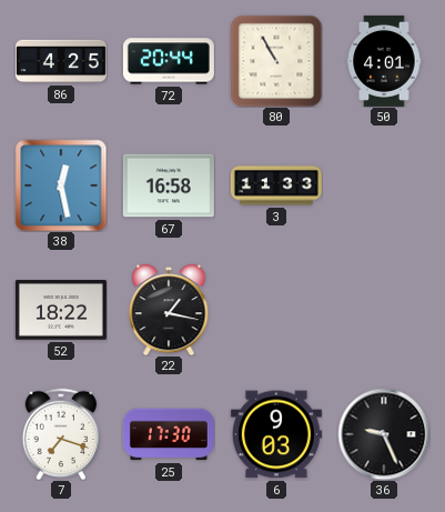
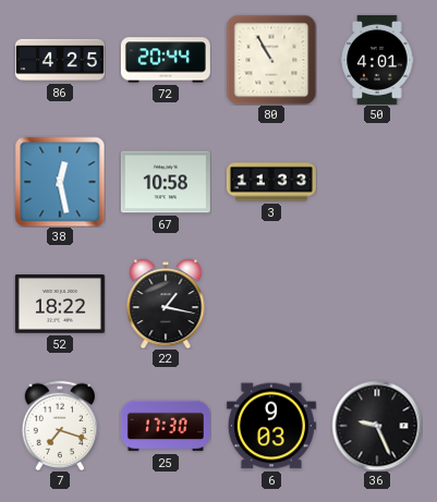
67: 16:58 -> 10:58 (166, 182)
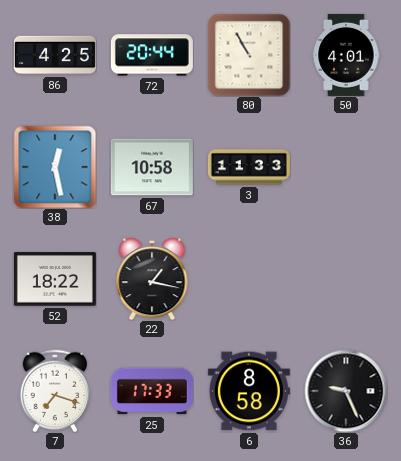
25: 17:30 -> 17:33 (152, 391)
6: 9:03 -> 8:58 (249, 391)
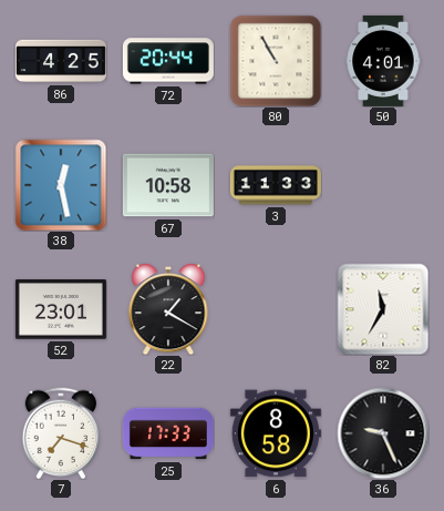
52: 18:22 -> 23:01 (61, 309)
22: 1:17 -> 1:20 (168, 309)
82: none -> 11:35 (383, 309)
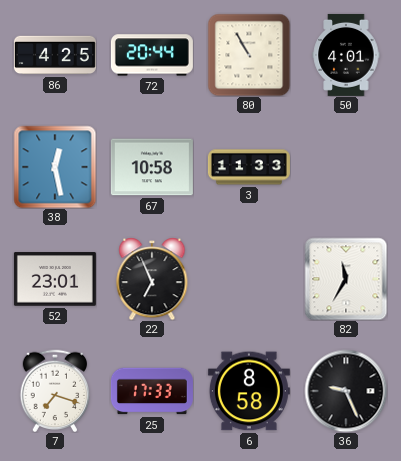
22: 1:20 -> 6:56 (152, 279)
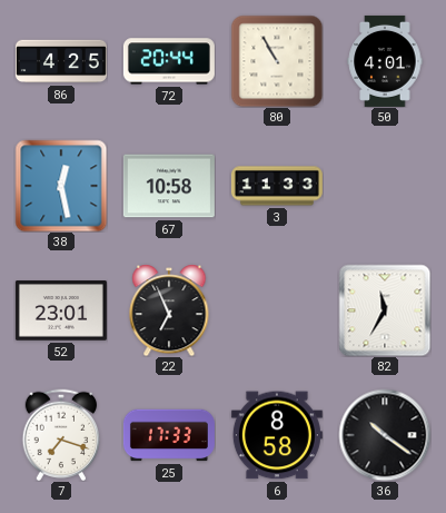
36: 9:26 -> 10:21 (385, 435)
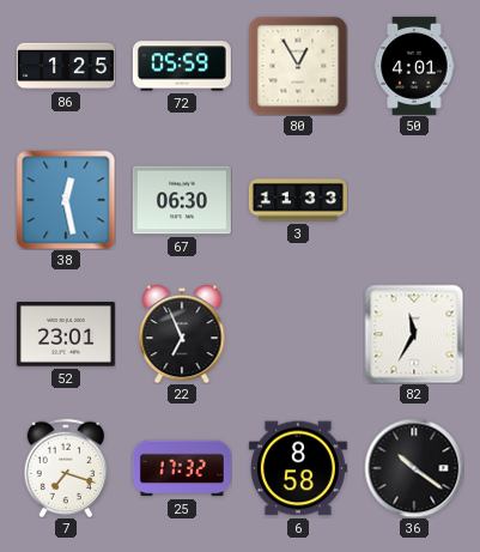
86: 4:25 -> 1:25 (66, 66)
72: 20:44 -> 05:59 (182, 66)
80: 10:55 -> 12:55 (298, 66)
67: 10:58 -> 06:30 (182, 200)
25: 17:33 -> 17:32 (182, 468)
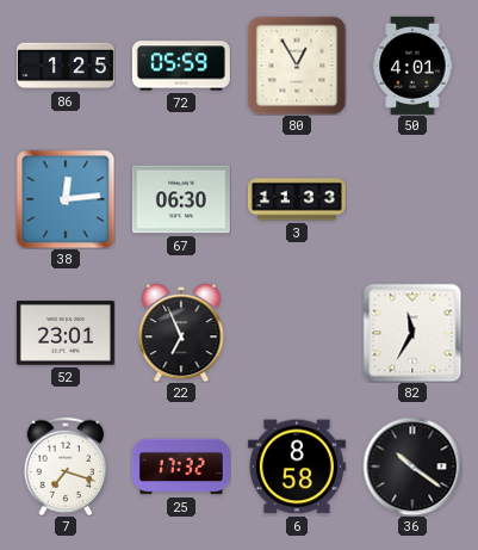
38: 12:28 -> 12:14 (66, 199)
